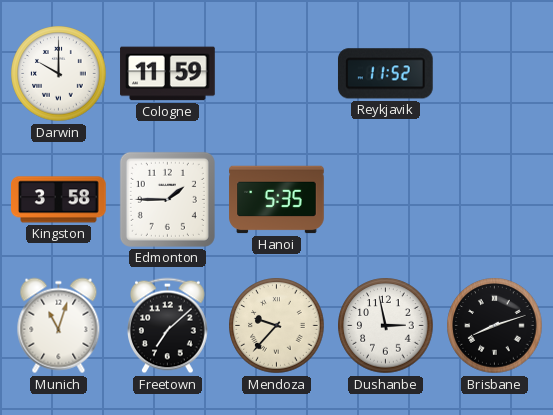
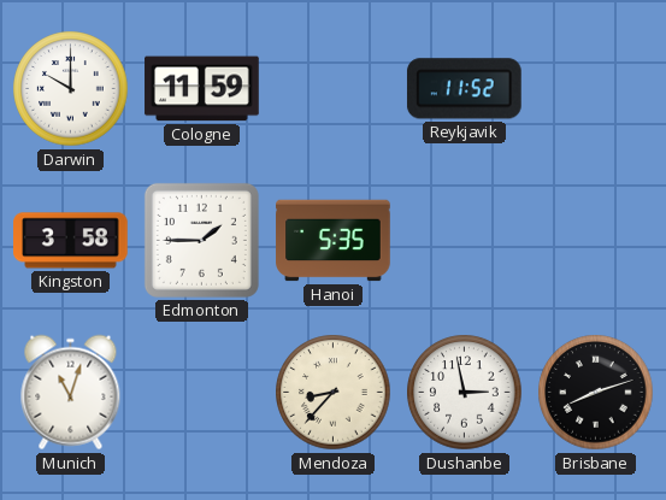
Freetown: 7:08 -> none (168, 326)
Mendoza: 9:37 -> 8:37 (334, 393)
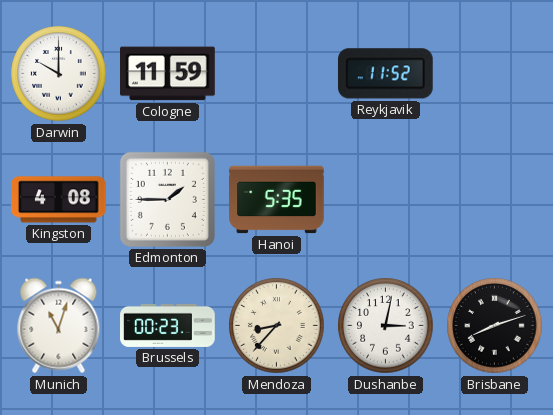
Kingston: 3:58 -> 4:08 (59, 200)
Brussels: none -> 00:23 (168, 325)
Dushanbe: 2:58 -> 3:02 (386, 326)
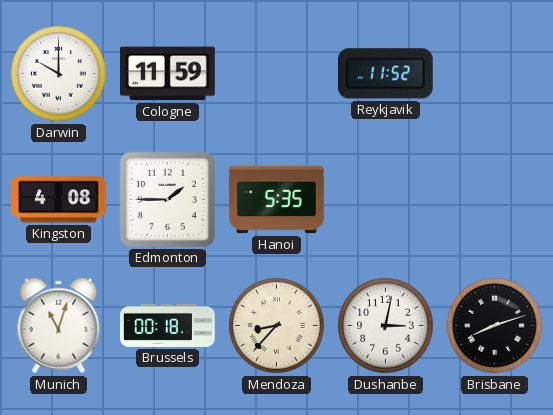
Brussels: 00:23 -> 00:18 (168, 325)
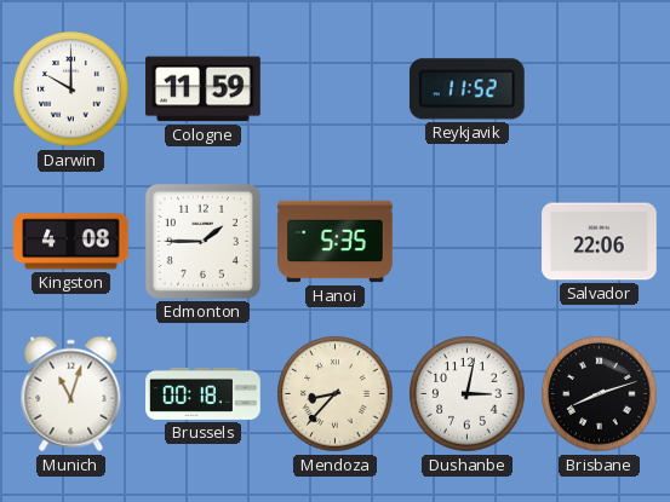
Salvador: none -> 22:06 (600, 242)
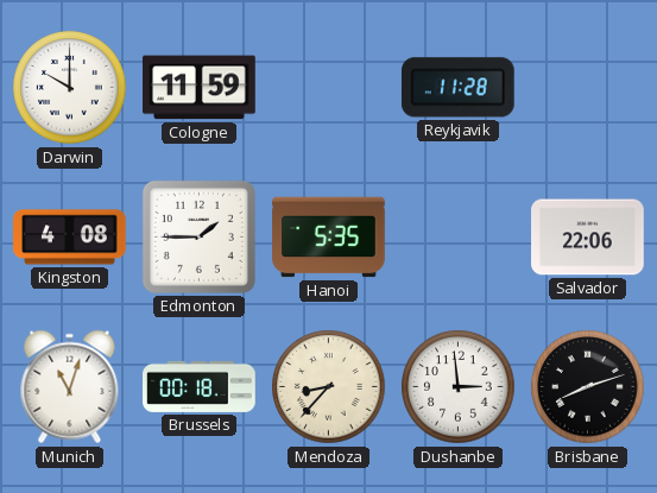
Reykjavik: 11:52 -> 11:28 (457, 88)
Dushanbe: 3:02 -> 2:59 (459, 387)
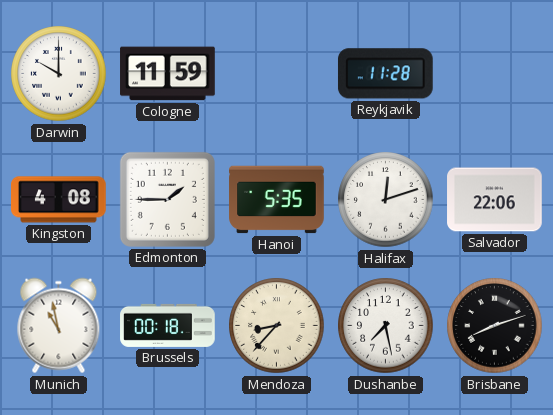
Halifax: none -> 12:12 (386, 200)
Munich: 11:03 -> 10:58 (59, 326)
Dushanbe: 2:59 -> 7:28 (386, 326)
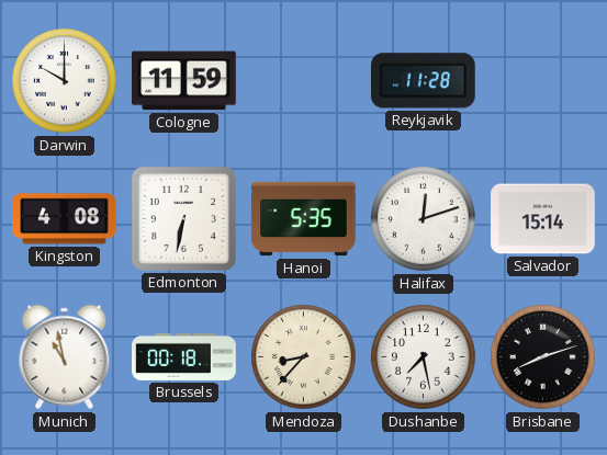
Edmonton: 1:45 -> 6:32 (183, 218)
Salvador: 22:06 -> 15:14 (543, 219)
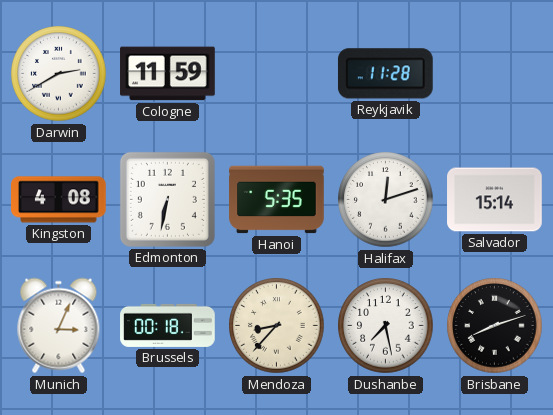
Darwin: 10:00 -> 2:40 (59, 74)
Munich: 10:58 -> 3:04 (59, 326)
